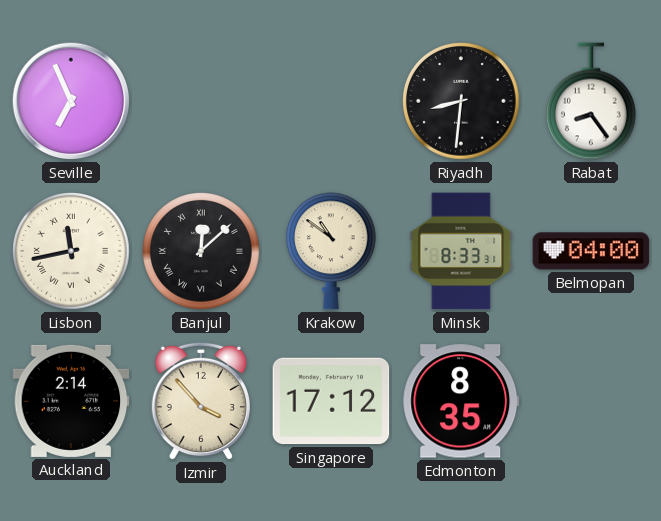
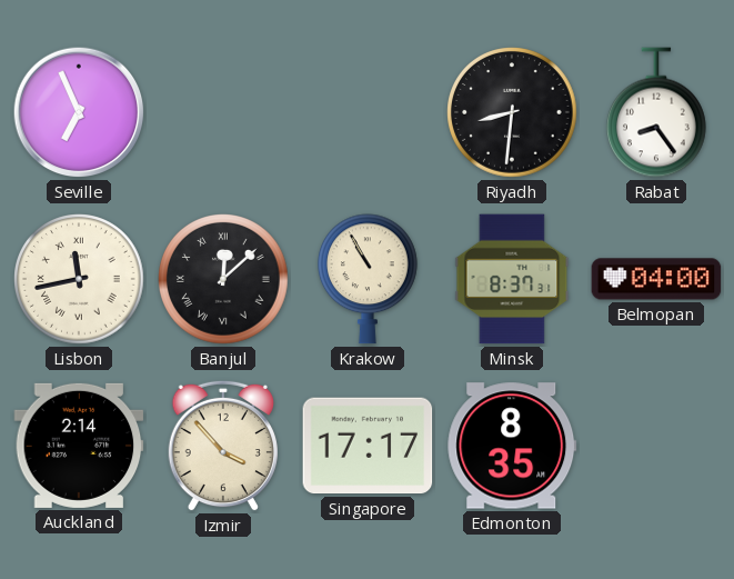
Krakow: 10:51 -> 10:55 (369, 279)
Minsk: 8:33 -> 8:37 (512, 279)
Singapore: 17:12 -> 17:17 (368, 446)
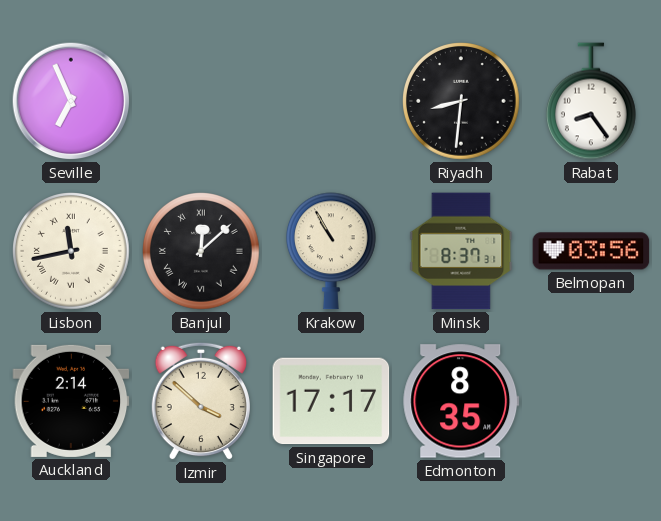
Belmopan: 04:00 -> 03:56 (591, 251)
Izmir: 3:53 -> 3:52 (201, 401)
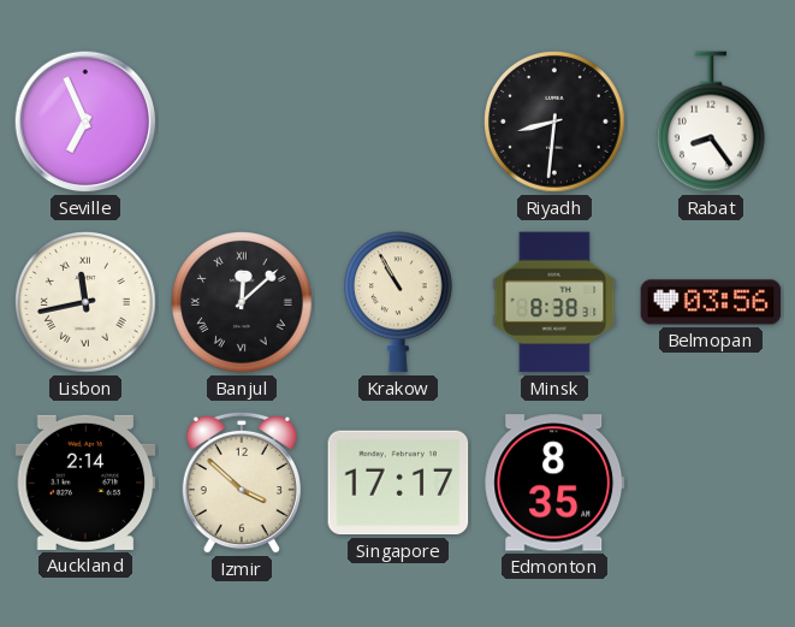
Minsk: 8:37 -> 8:38 (554, 302)
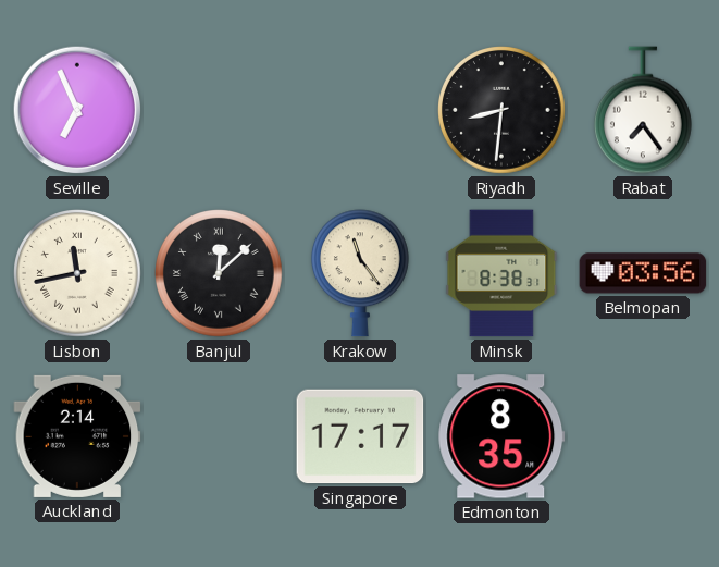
Rabat: 8:24 -> 7:24 (644, 110)
Krakow: 10:55 -> 11:24 (361, 273)
Izmir: 3:52 -> none (242, 483)
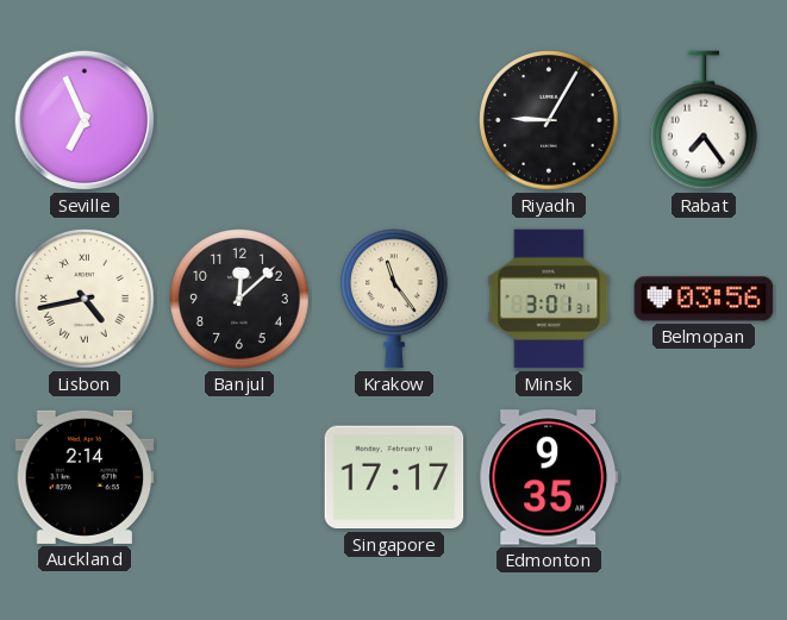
Riyadh: 8:31 -> 9:05 (549, 120)
Lisbon: 11:43 -> 4:43 (85, 299)
Banjul numerals: Roman -> Arabic (239, 299)
Minsk: 8:38 -> 3:01 (549, 299)
Edmonton: 8:35 -> 9:35 (549, 477)
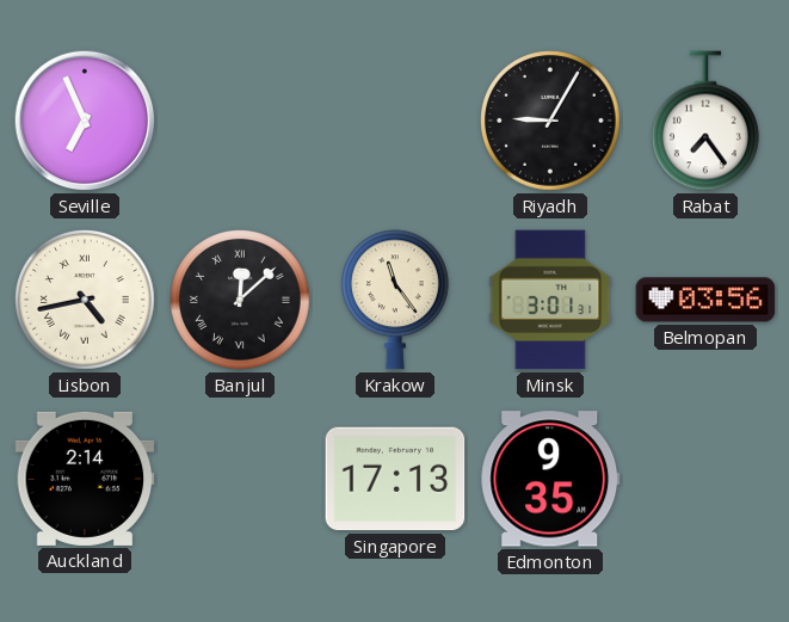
Banjul numerals: Arabic -> Roman (240, 300)
Singapore: 17:17 -> 17:13 (395, 479)
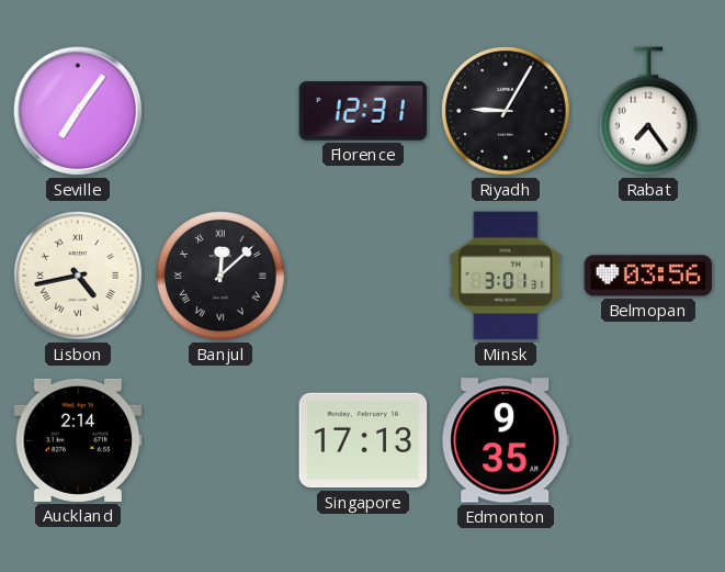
Seville: 6:56 -> 7:06 (78, 111)
Florence: none -> 12:31 (363, 111)
Krakow: 11:24 -> none (396, 300)
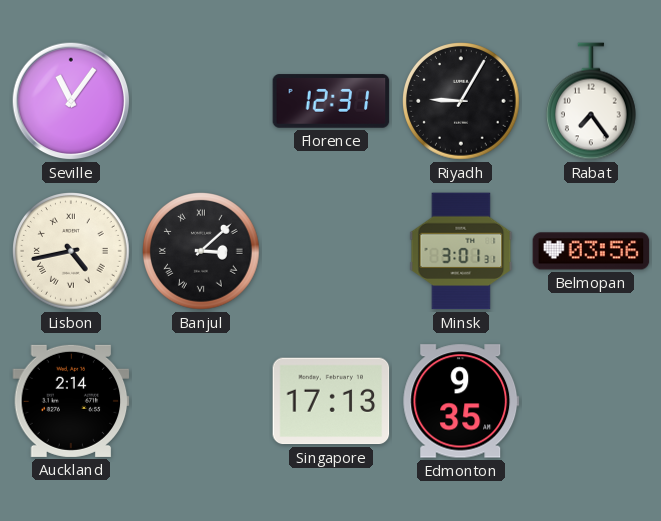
Seville: 7:06 -> 11:06 (71, 101)
Banjul: 12:08 -> 3:08 (201, 251)
